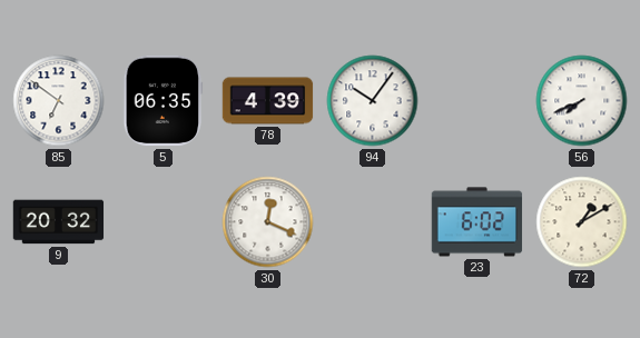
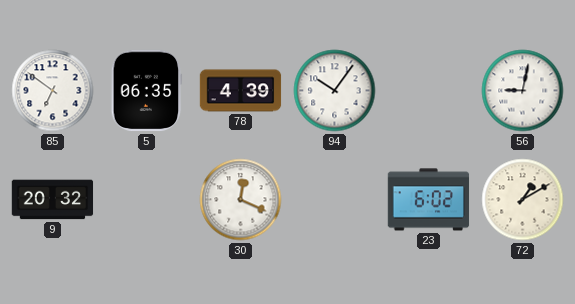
56: 7:41 -> 9:02 (523, 91)
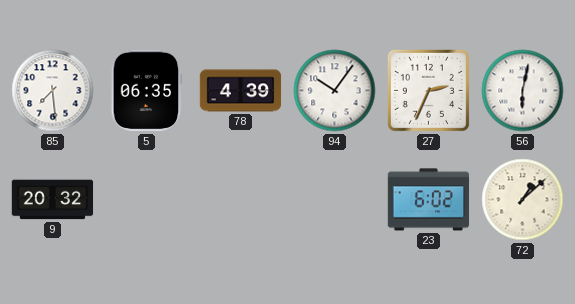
85: 6:51 -> 7:29 (53, 91)
27: none -> 2:34 (428, 90)
56: 9:02 -> 6:02 (523, 91)
30: 12:19 -> none (241, 200)
72: 1:10 -> 1:08 (523, 200)
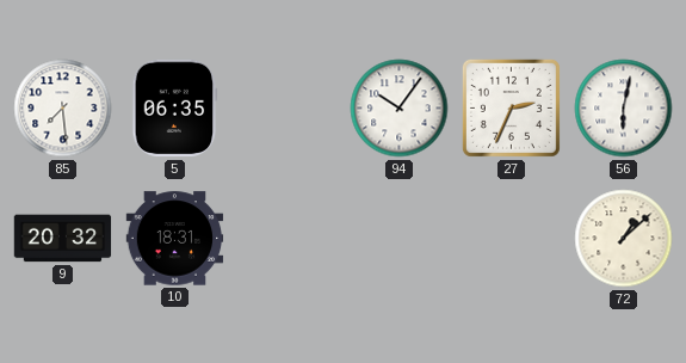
78: 4:39 -> none (241, 91)
10: none -> 18:31 (175, 239)
23: 6:02 -> none (429, 200)
